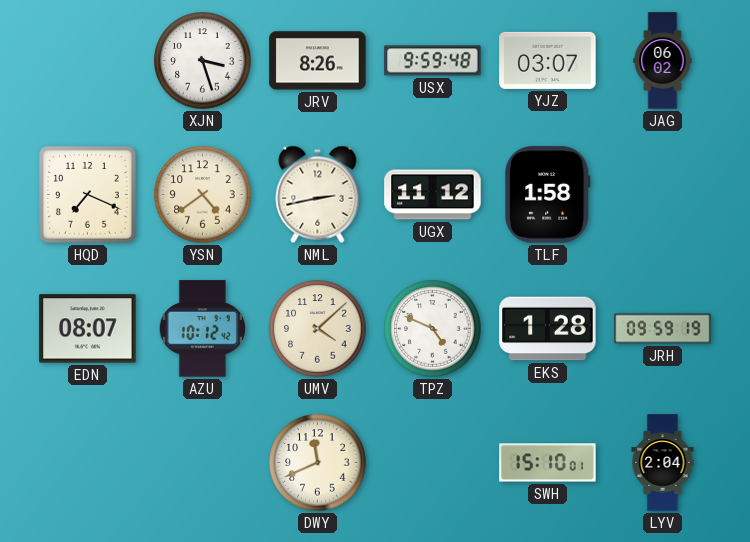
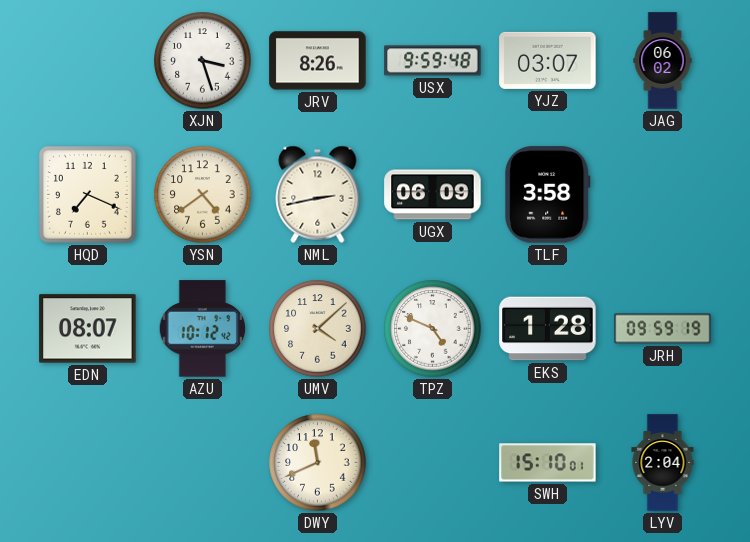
UGX: 11:12 -> 06:09 (433, 195)
TLF: 1:58 -> 3:58 (548, 195)
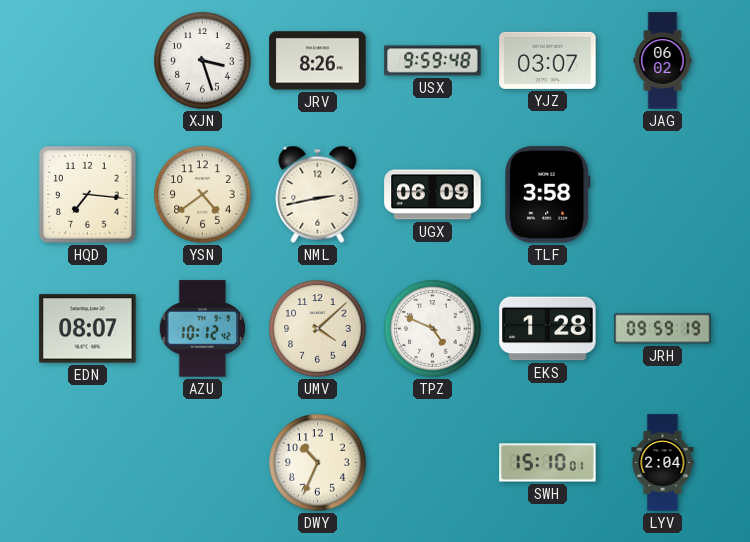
HQD: 7:19 -> 7:16 (87, 194)
DWY: 11:41 -> 10:34 (318, 463)
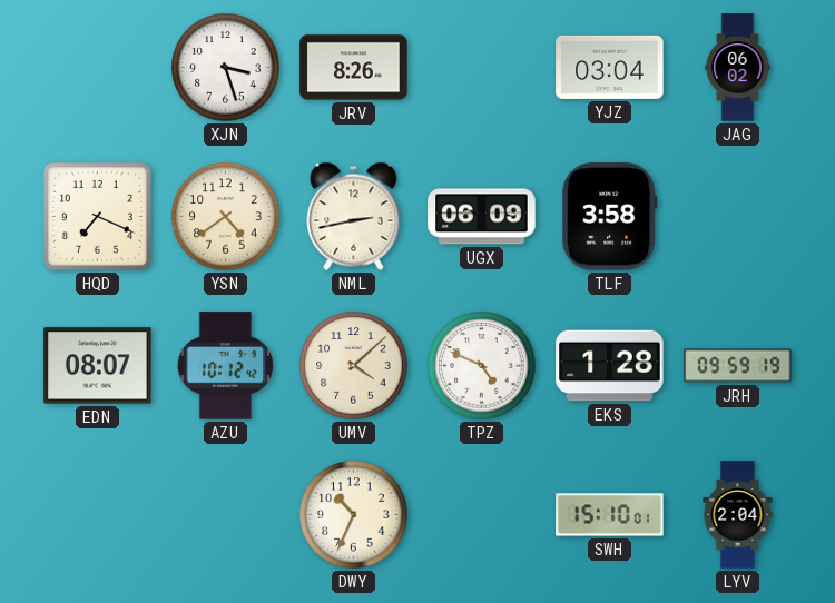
USX: 9:59 -> none (433, 61)
YJZ: 03:07 -> 03:04 (610, 67)
HQD: 7:16 -> 7:19 (97, 216)
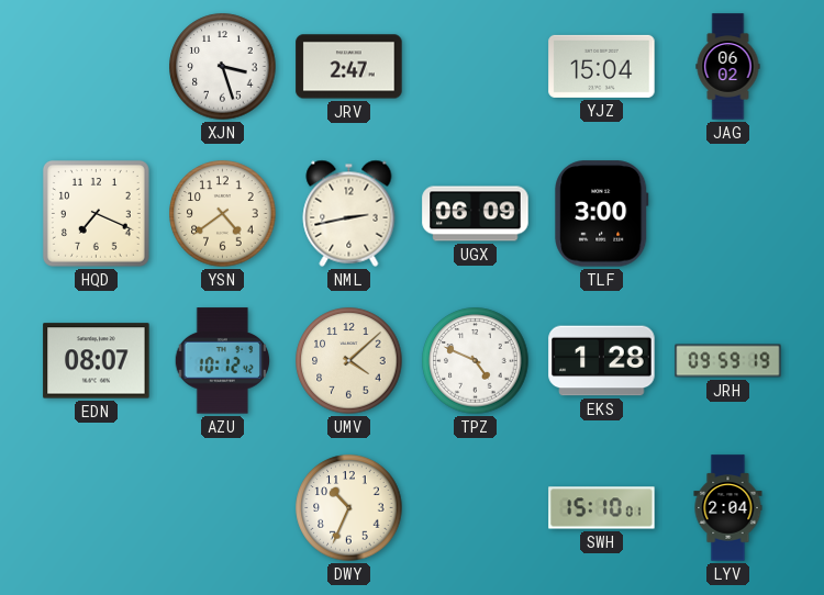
JRV: 8:26 -> 2:47 (349, 67)
YJZ: 03:04 -> 15:04 (602, 66)
TLF: 3:58 -> 3:00 (602, 214)
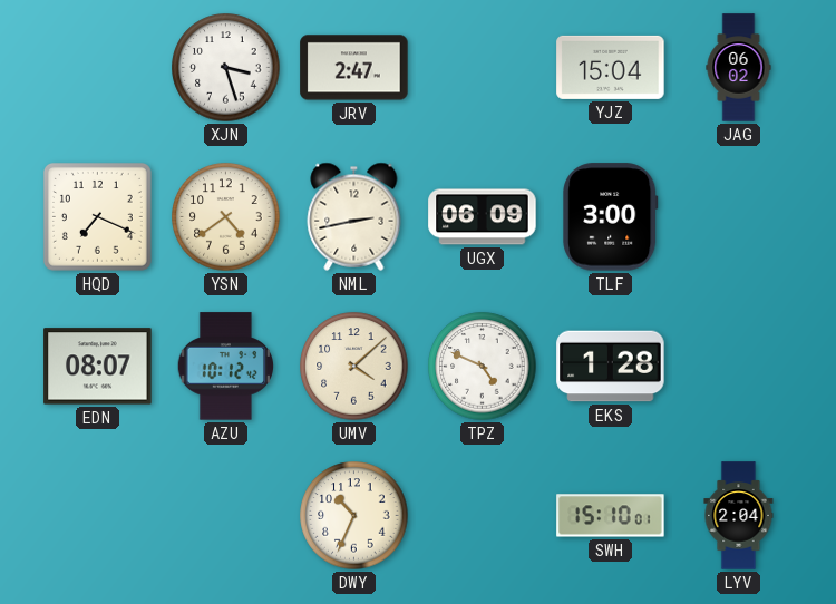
JRH: 09:59 -> none (728, 361)
